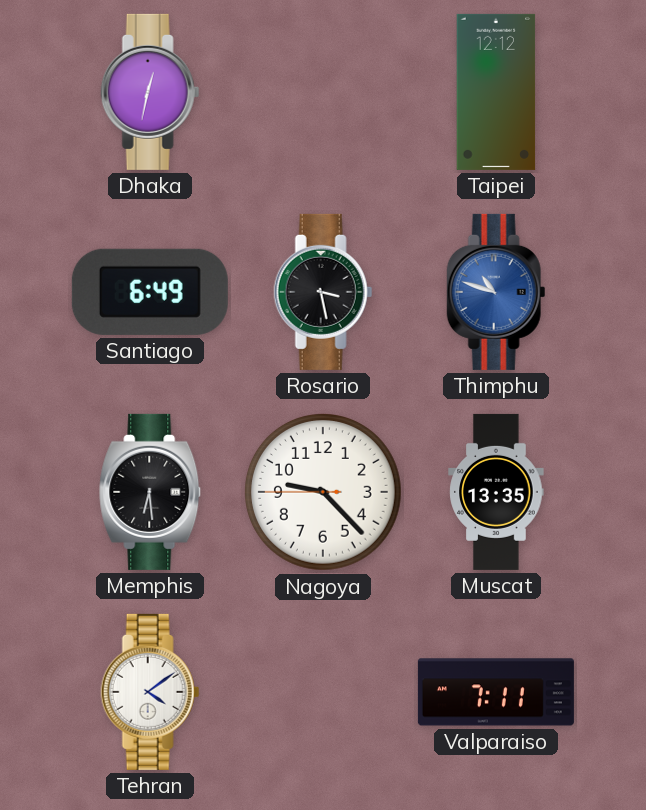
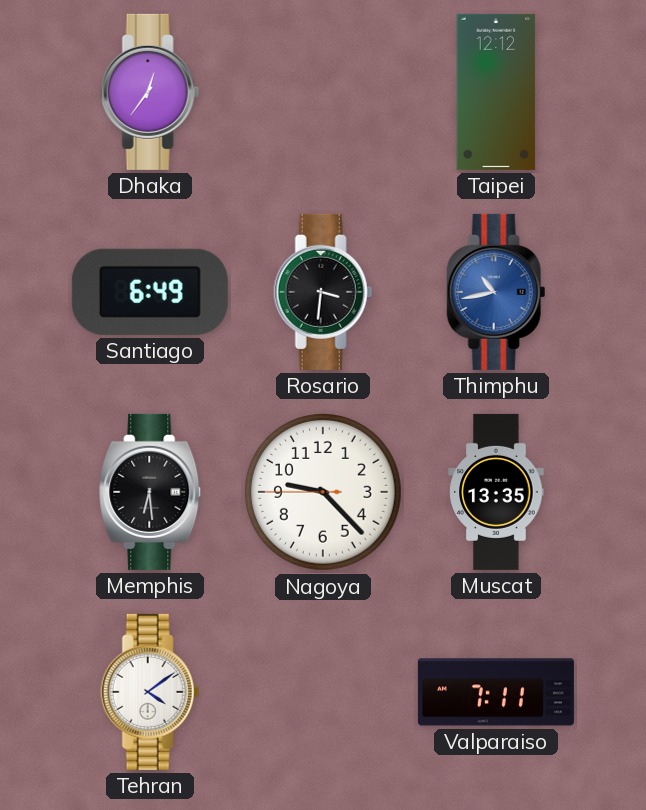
Dhaka: 12:32 -> 12:36 (150, 92)
Rosario: 3:28 -> 3:31 (323, 292)
Thimphu: 10:48 -> 10:43 (496, 292)
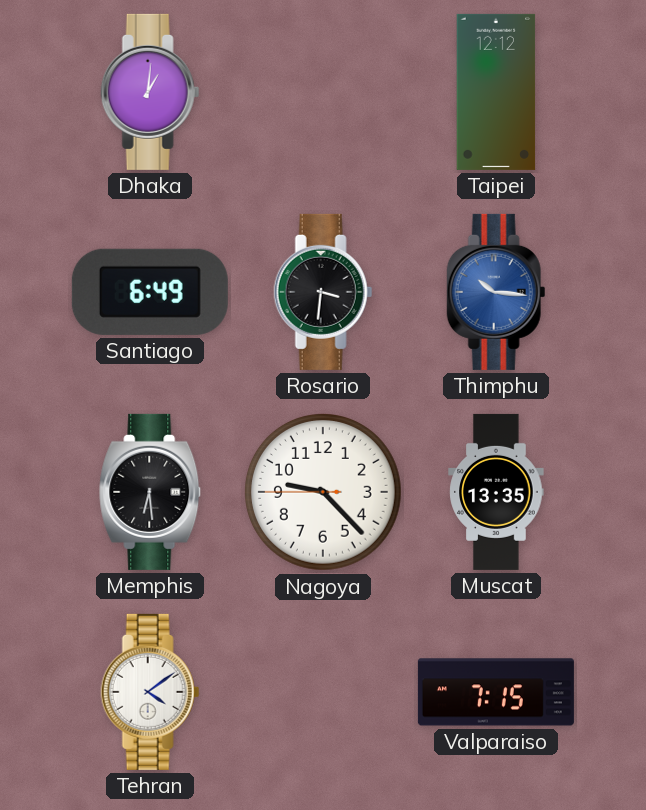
Dhaka: 12:36 -> 1:01 (150, 92)
Thimphu: 10:43 -> 10:16 (496, 292)
Valparaiso: 7:11 -> 7:15 (496, 692)
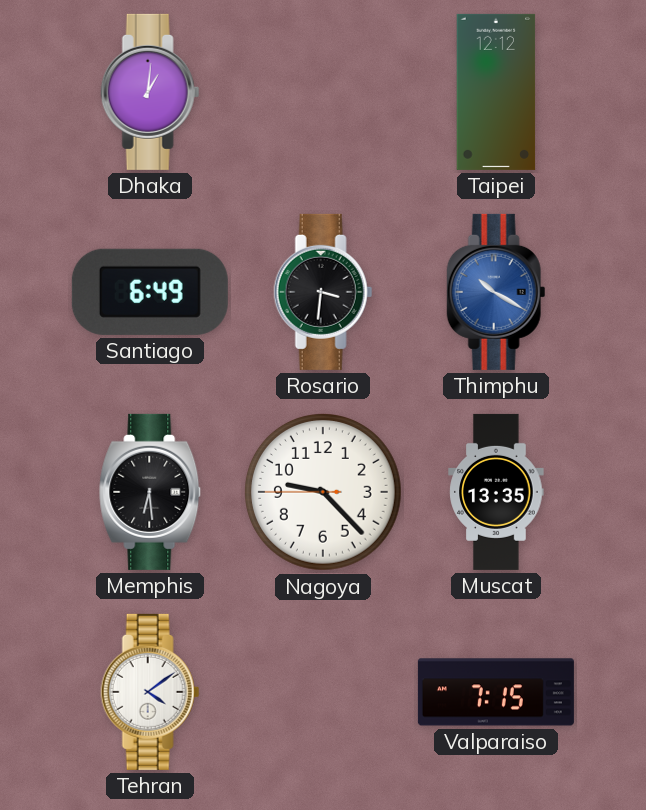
Thimphu: 10:16 -> 10:20 (496, 292)
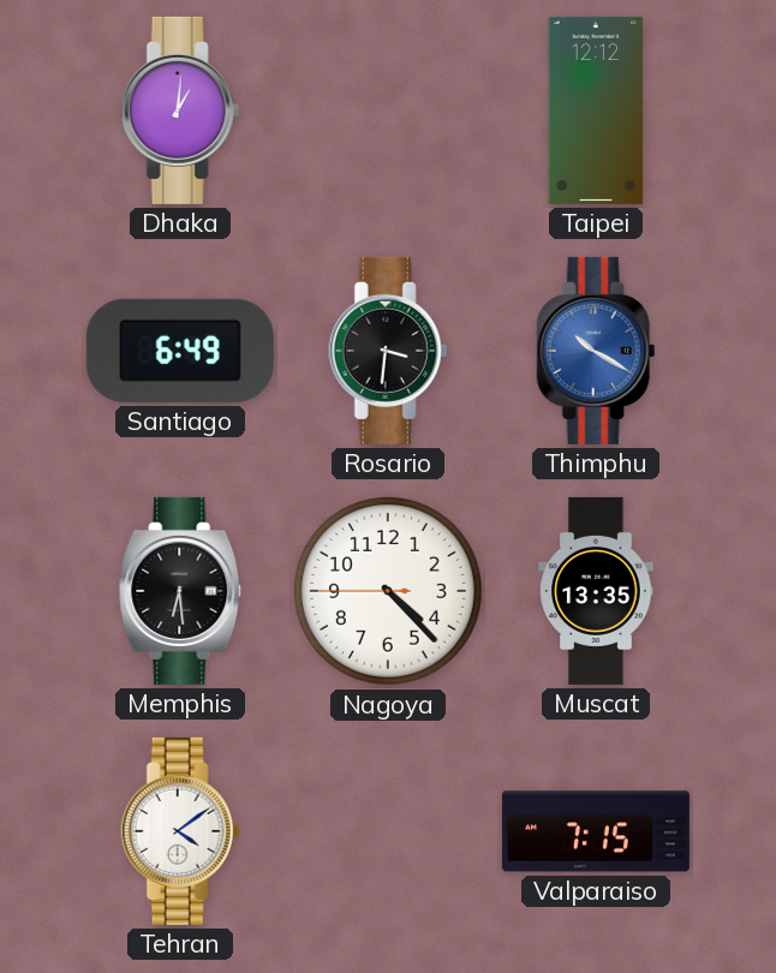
Nagoya: 9:22 -> 4:22 (389, 592)
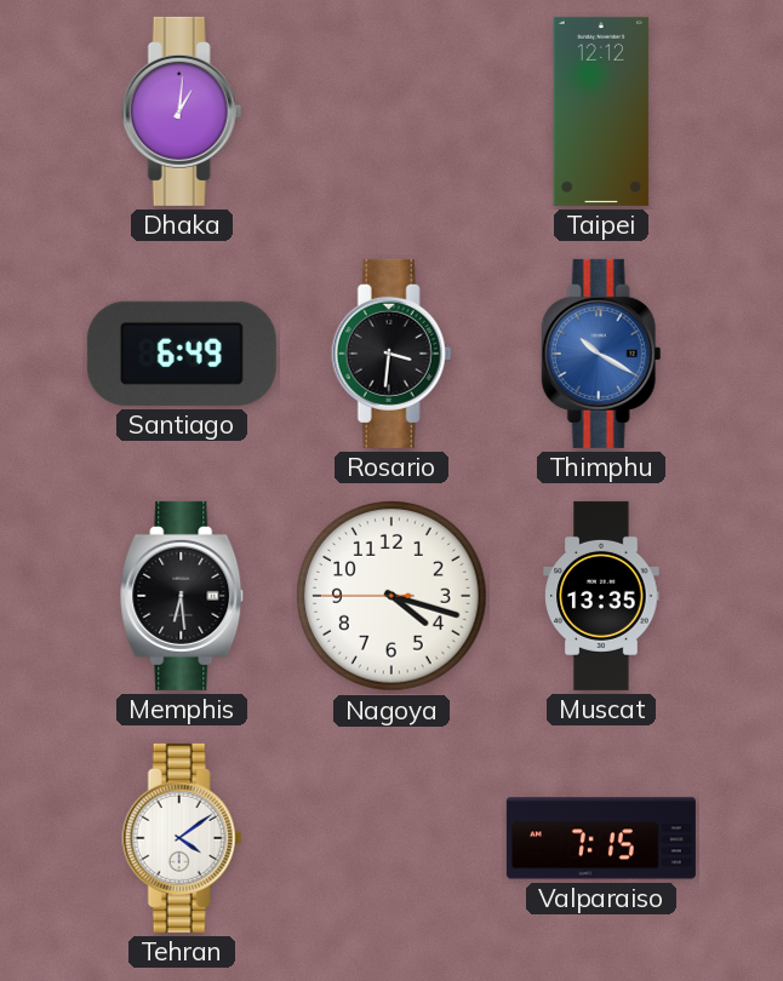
Nagoya: 4:22 -> 4:17 (393, 597)
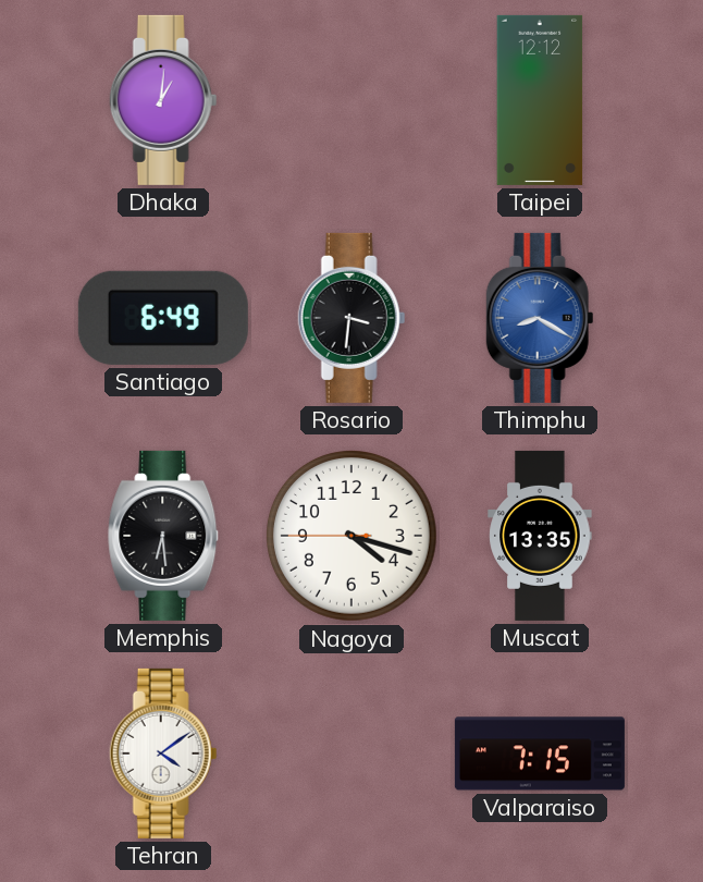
Thimphu: 10:20 -> 8:20 (540, 318)
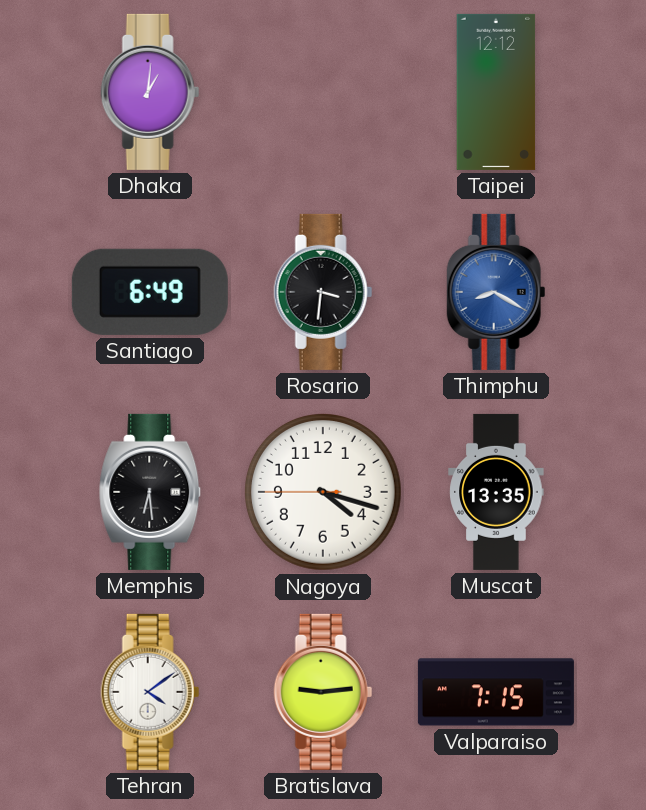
Bratislava: none -> 9:14 (323, 692)
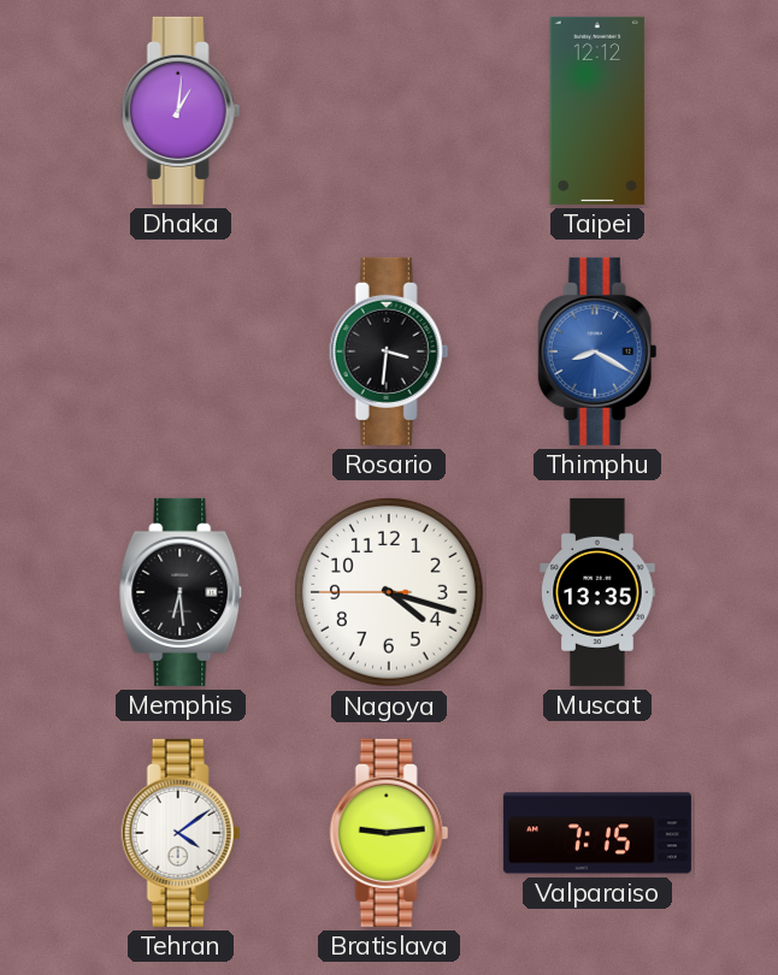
Santiago: 6:49 -> none (150, 292)
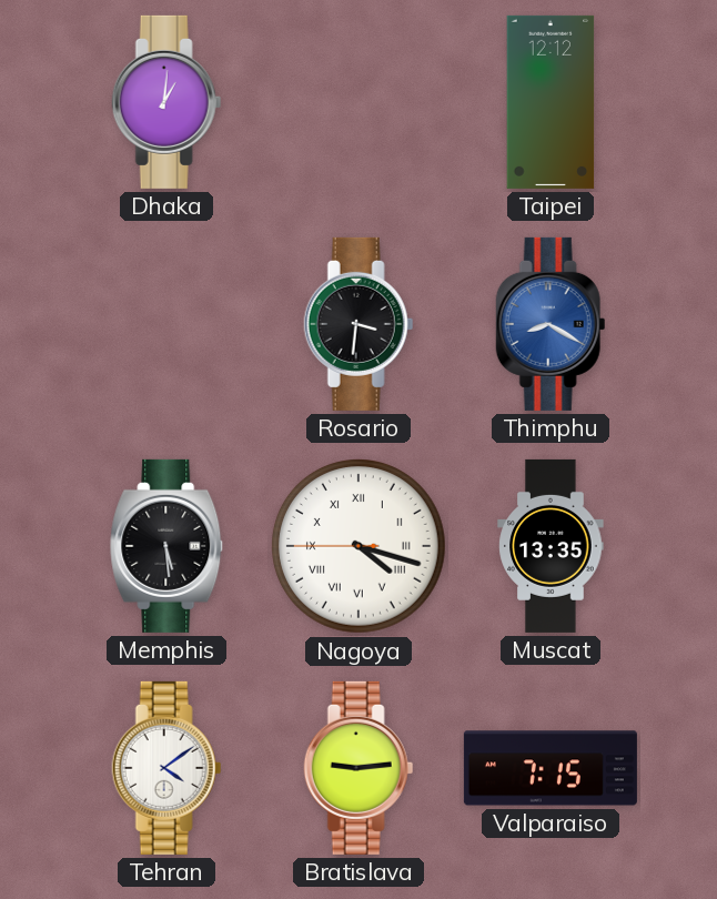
Memphis: 6:29 -> 5:29 (168, 546)
Nagoya numerals: Arabic -> Roman (360, 547)
